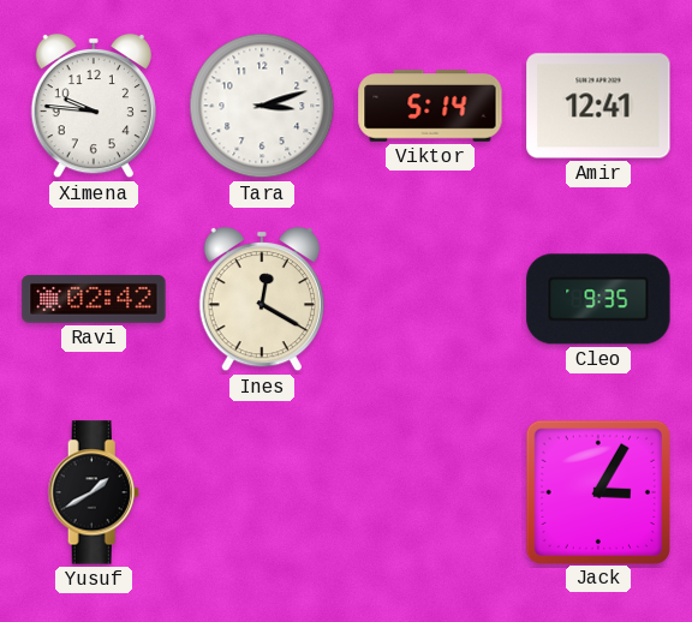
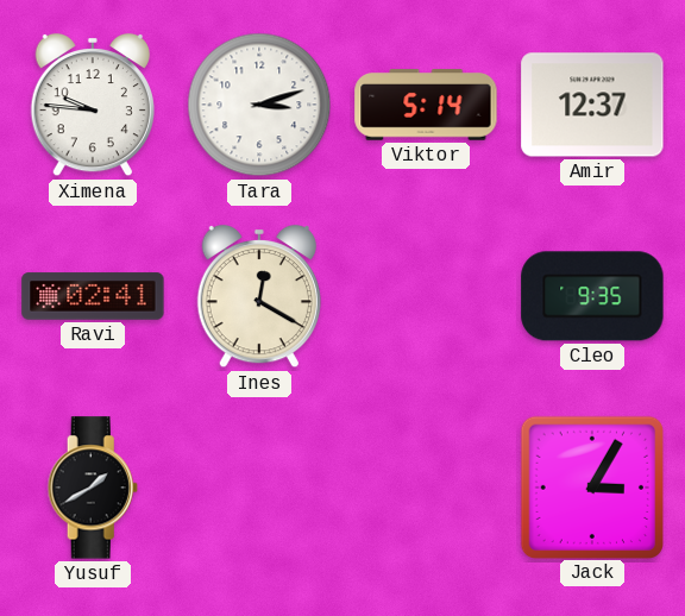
Amir: 12:41 -> 12:37 (592, 105)
Ravi: 02:42 -> 02:41 (93, 296)
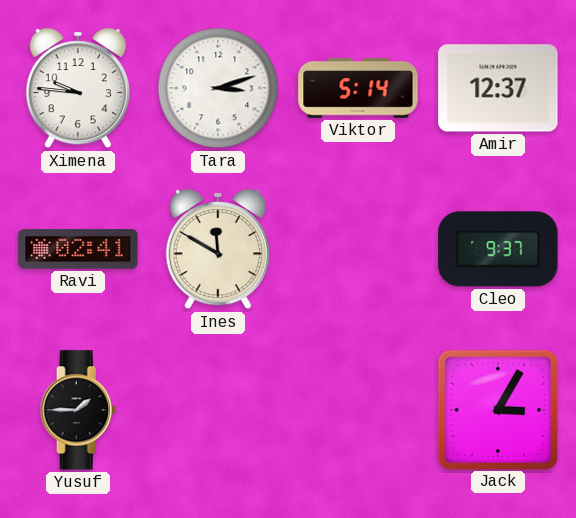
Ines: 12:20 -> 11:50 (218, 249)
Cleo: 9:35 -> 9:37 (498, 249)
Yusuf: 1:40 -> 1:45 (78, 410)
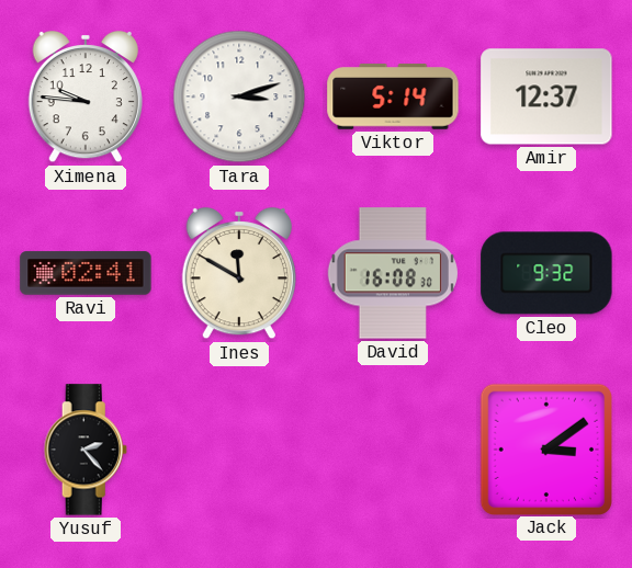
David: none -> 16:08 (392, 273)
Cleo: 9:37 -> 9:32 (546, 273)
Yusuf: 1:45 -> 2:23 (86, 450)
Jack: 3:05 -> 3:09 (545, 448)
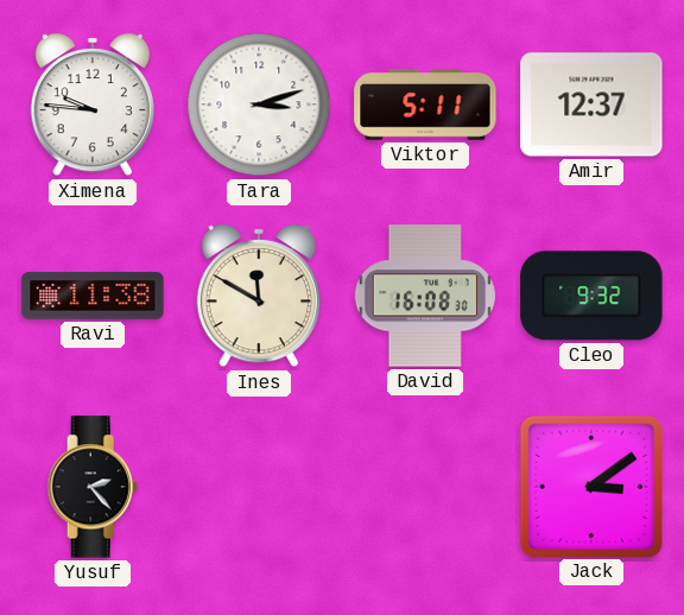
Viktor: 5:14 -> 5:11 (425, 104)
Ravi: 02:41 -> 11:38 (93, 296)
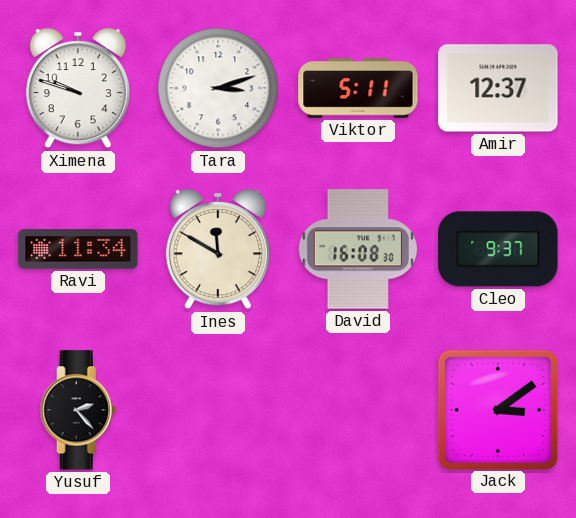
Ximena: 9:46 -> 9:48 (78, 88)
Ravi: 11:38 -> 11:34 (78, 249)
Cleo: 9:32 -> 9:37 (498, 249)
